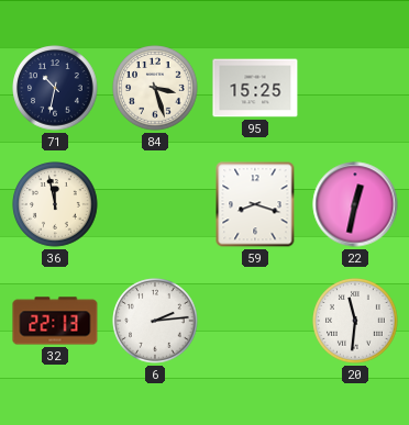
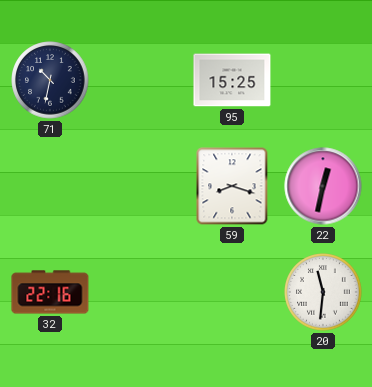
84: 3:27 -> none (155, 88)
36: 11:58 -> none (55, 204)
32: 22:13 -> 22:16 (50, 292)
6: 2:14 -> none (155, 321)
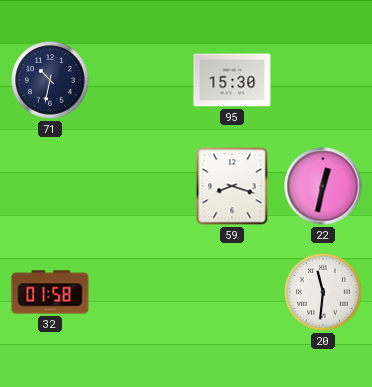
95: 15:25 -> 15:30 (232, 80)
32: 22:16 -> 01:58 (50, 292)
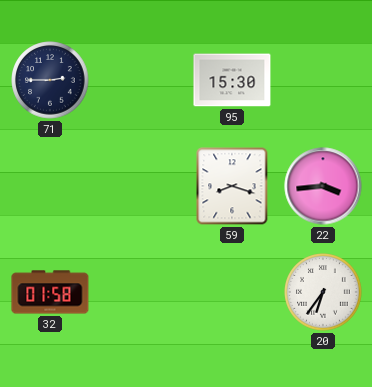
71: 10:32 -> 2:45 (50, 80)
22: 12:32 -> 3:44 (323, 186)
20: 11:31 -> 6:36 (323, 292)
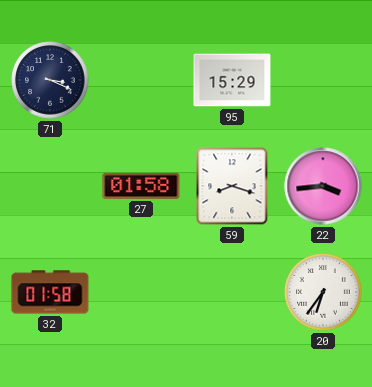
71: 2:45 -> 3:19 (50, 80)
95: 15:30 -> 15:29 (232, 80)
27: none -> 01:58 (141, 186)
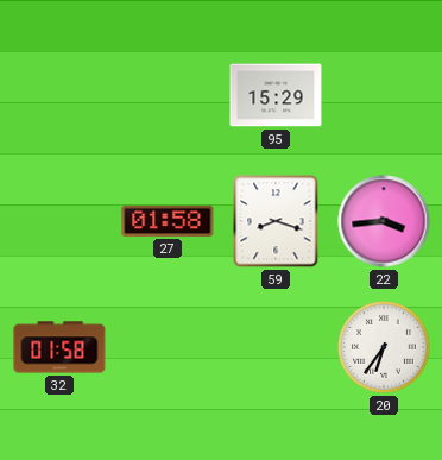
71: 3:19 -> none (50, 80)
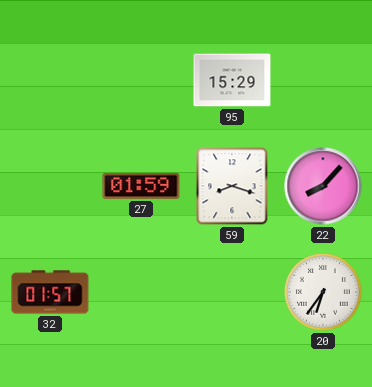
27: 01:58 -> 01:59 (141, 186)
22: 3:44 -> 8:07 (323, 186)
32: 01:58 -> 01:57 (50, 292)
